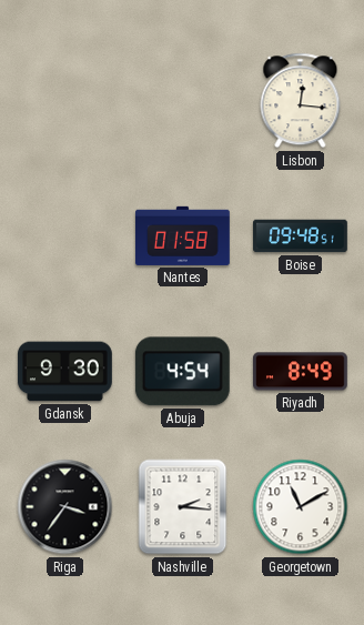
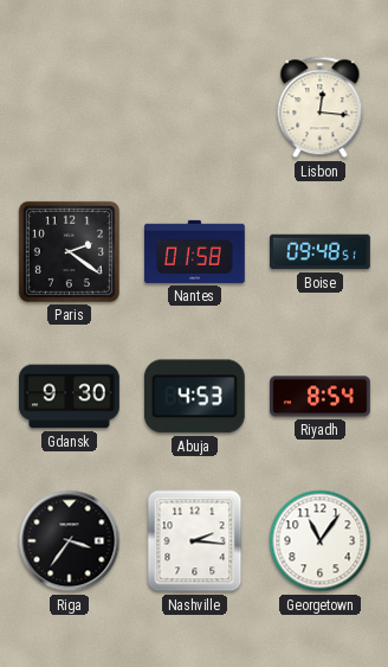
Paris: none -> 2:21 (69, 251)
Abuja: 4:54 -> 4:53 (194, 397)
Riyadh: 8:49 -> 8:54 (321, 397)
Georgetown: 11:10 -> 11:06 (321, 541)
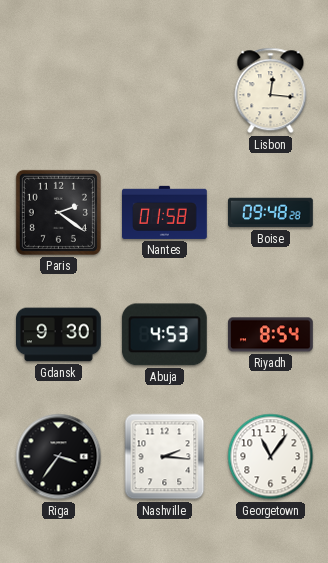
Boise: 09:48:51 -> 09:48:28 (271, 213)
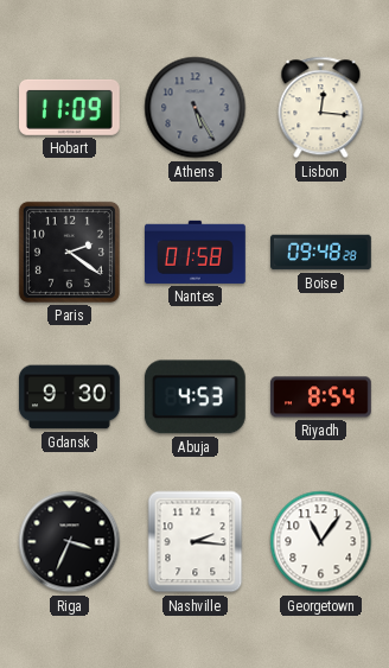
Hobart: none -> 11:09 (70, 107)
Athens: none -> 5:25 (196, 108)
Riga: 3:36 -> 3:34 (70, 542)
